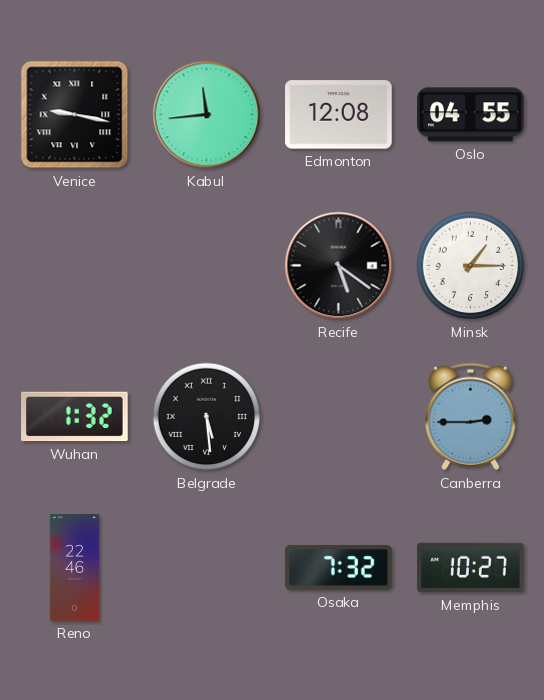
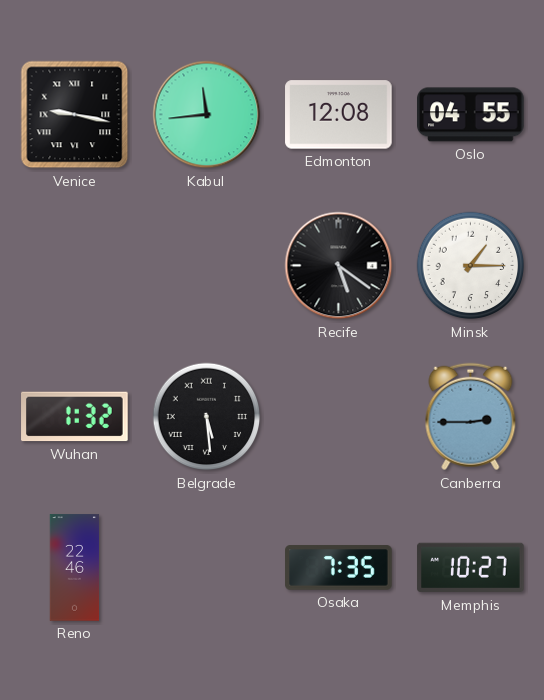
Osaka: 7:32 -> 7:35 (339, 568)
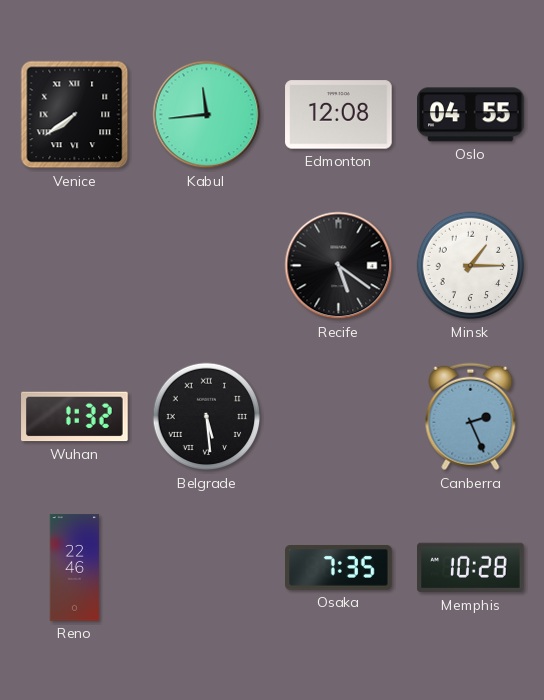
Venice: 9:17 -> 7:39 (75, 115)
Canberra: 2:45 -> 2:26 (471, 417)
Memphis: 10:27 -> 10:28 (471, 568)
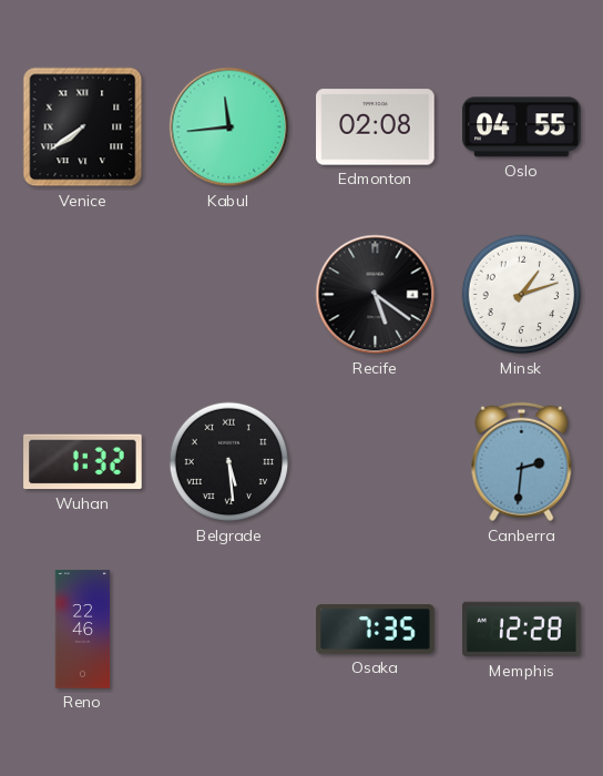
Edmonton: 12:08 -> 02:08 (376, 127)
Minsk: 1:15 -> 1:12 (522, 295)
Canberra: 2:26 -> 2:31 (522, 462)
Memphis: 10:28 -> 12:28 (522, 630)
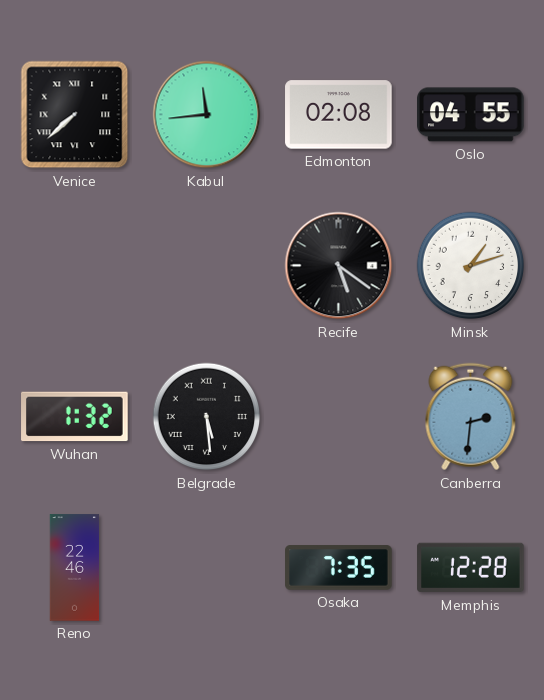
Venice: 7:39 -> 7:38 (75, 115)
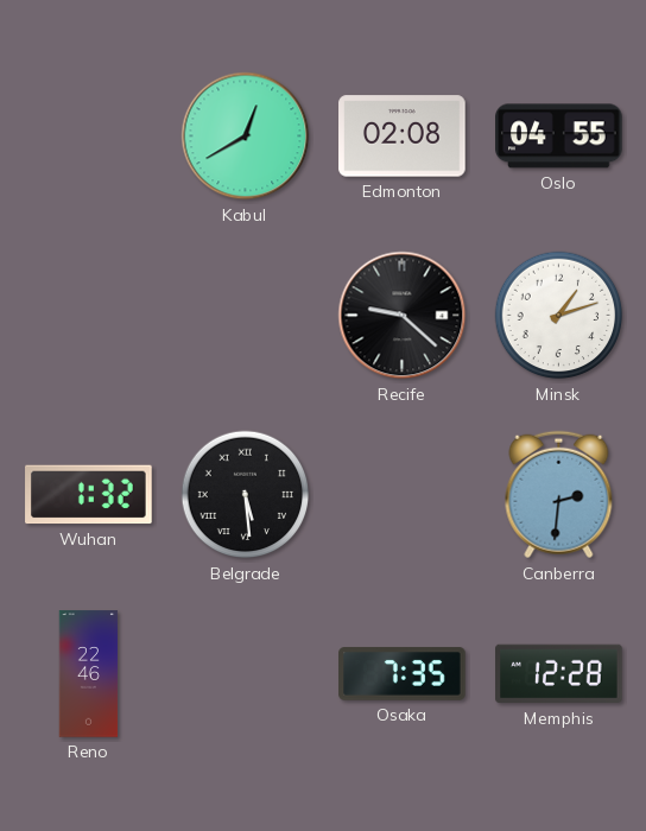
Venice: 7:38 -> none (75, 115)
Kabul: 11:44 -> 12:40 (246, 137)
Recife: 5:21 -> 9:22 (403, 316)
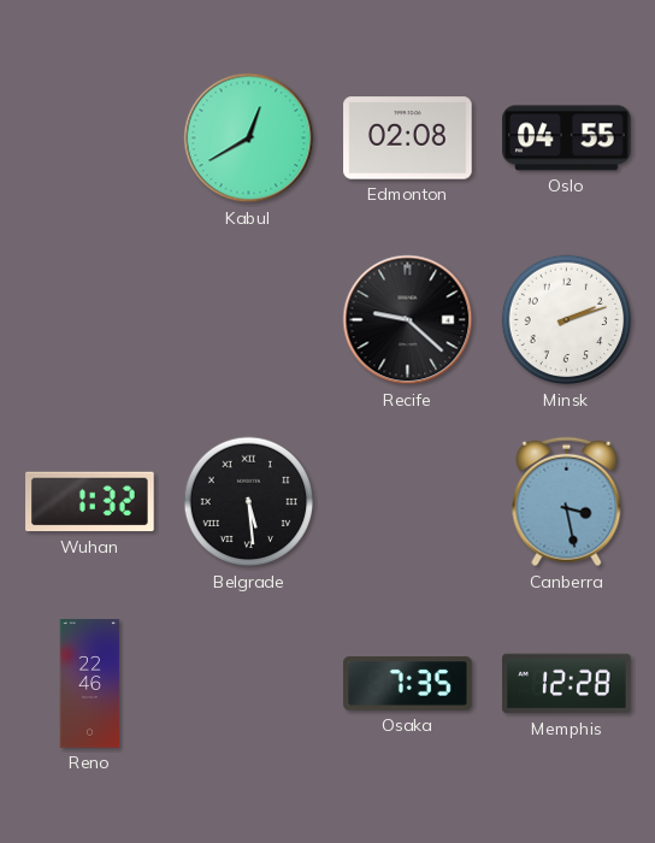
Minsk: 1:12 -> 2:12 (567, 320)
Canberra: 2:31 -> 3:28 (567, 502)
